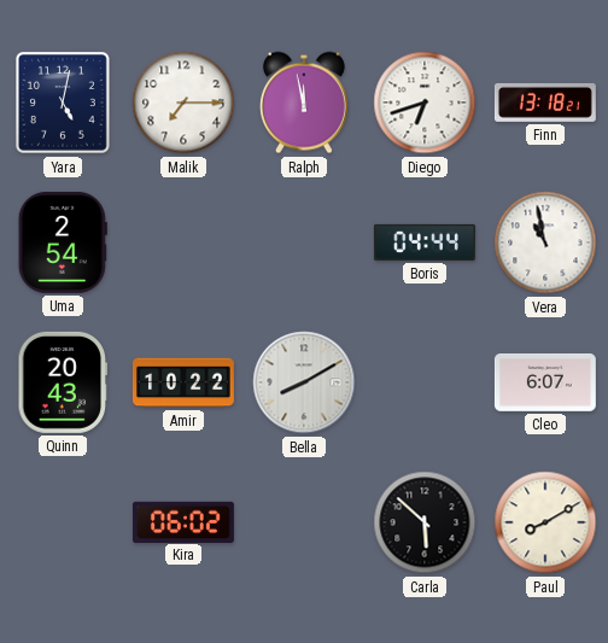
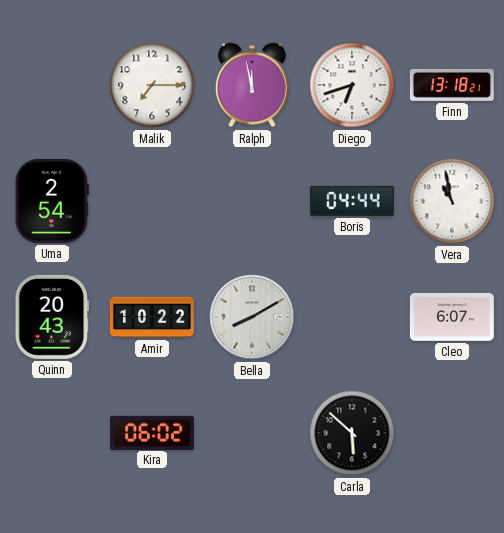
Yara: 5:02 -> none (64, 104)
Paul: 8:10 -> none (545, 522)
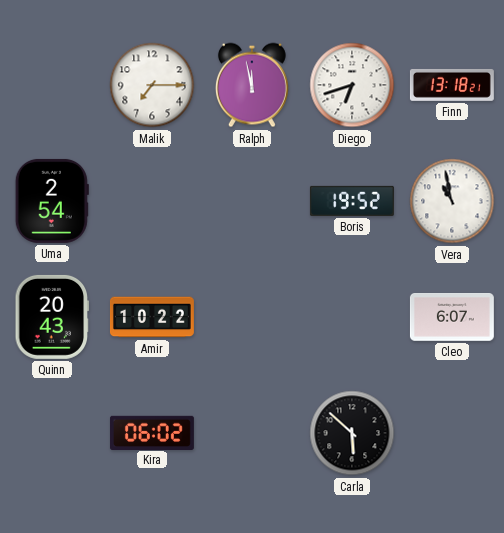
Boris: 04:44 -> 19:52 (352, 201)
Bella: 8:10 -> none (252, 317)
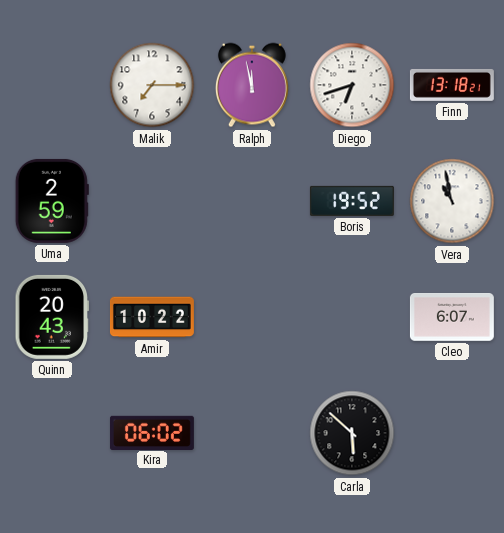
Uma: 2:54 -> 2:59 (52, 201)
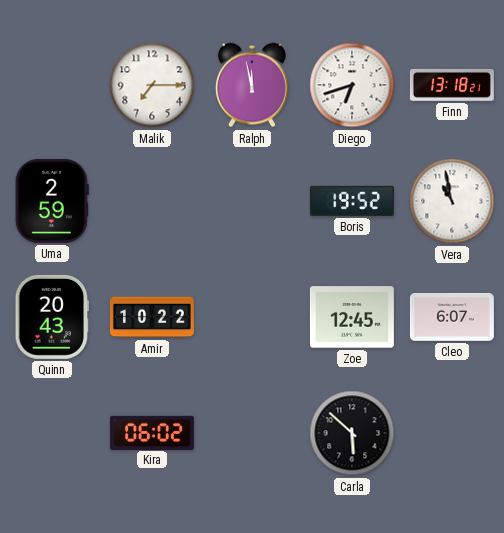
Zoe: none -> 12:45 (352, 317)
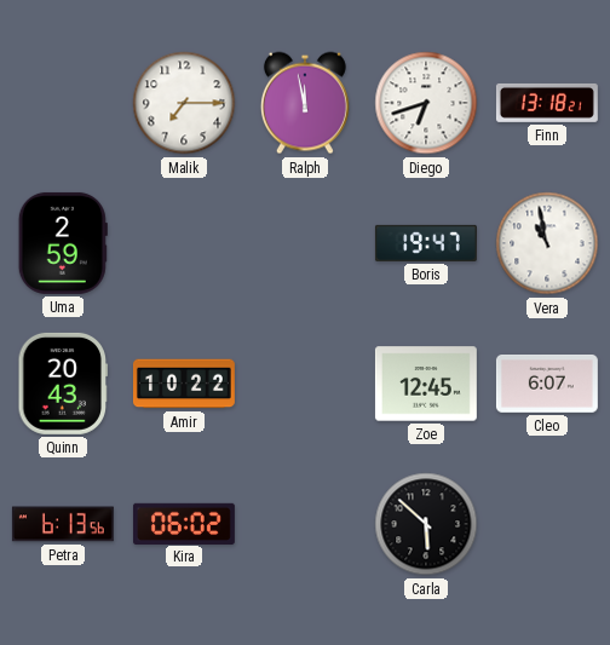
Boris: 19:52 -> 19:47 (426, 243)
Petra: none -> 6:13 (63, 524)
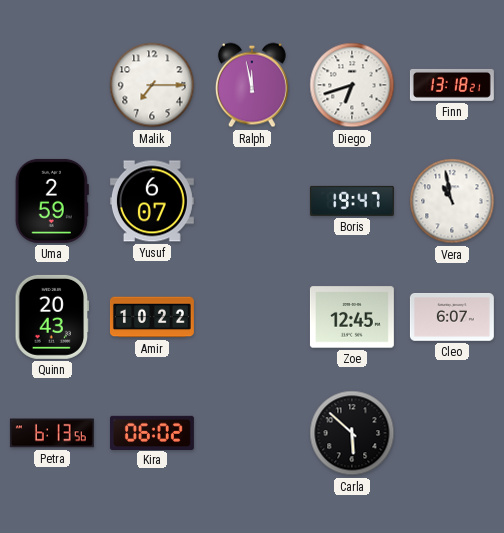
Yusuf: none -> 6:07 (152, 201)
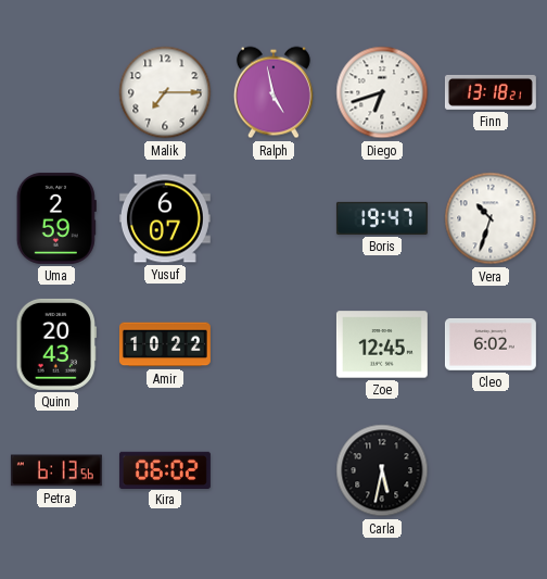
Ralph: 11:58 -> 4:58 (273, 92)
Vera: 10:58 -> 10:33 (491, 218)
Cleo: 6:07 -> 6:02 (491, 345)
Carla: 5:52 -> 5:32 (382, 470)
